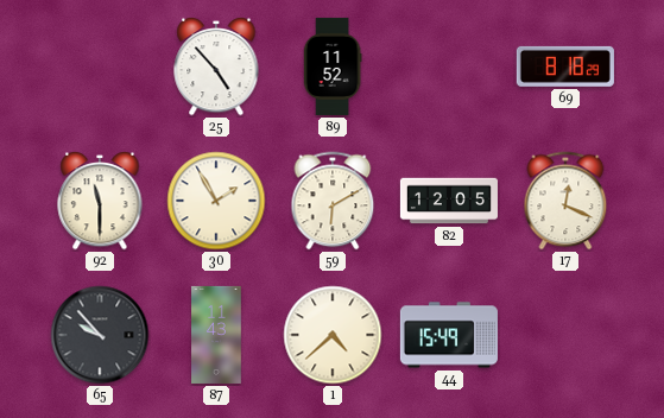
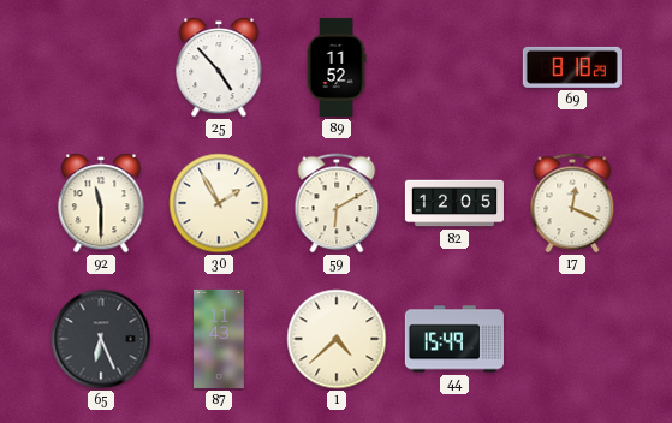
65: 9:53 -> 6:26 (101, 339)
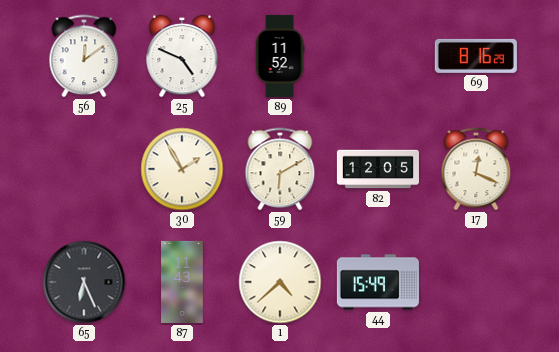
56: none -> 12:09 (84, 56)
25: 4:53 -> 4:49 (182, 56)
69: 8:18 -> 8:16 (476, 56)
92: 11:30 -> none (101, 203)
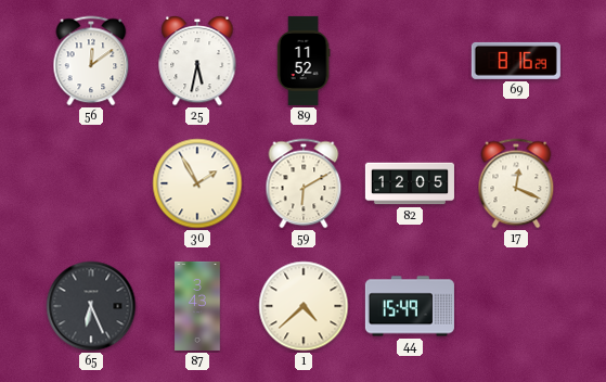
25: 4:49 -> 5:32 (197, 61)
87: 11:43 -> 3:43 (197, 306)
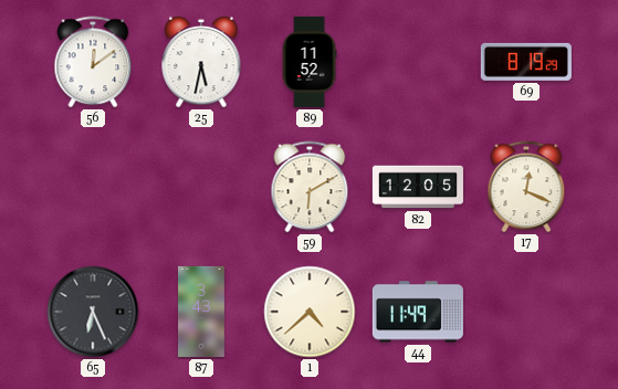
69: 8:16 -> 8:19 (526, 62)
30: 1:55 -> none (197, 183)
44: 15:49 -> 11:49 (418, 312)
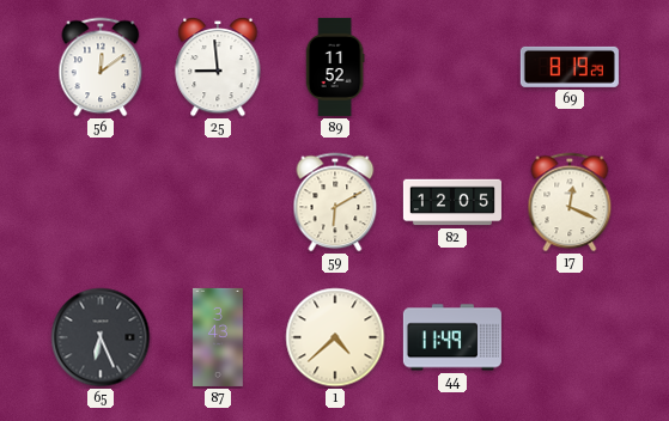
25: 5:32 -> 8:59 (218, 67)
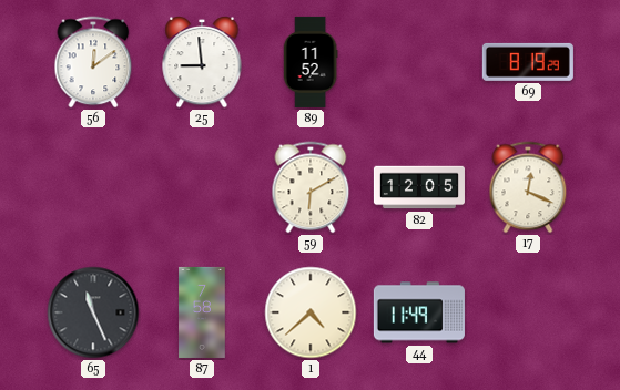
65: 6:26 -> 11:26 (93, 312)
87: 3:43 -> 7:58 (202, 312)
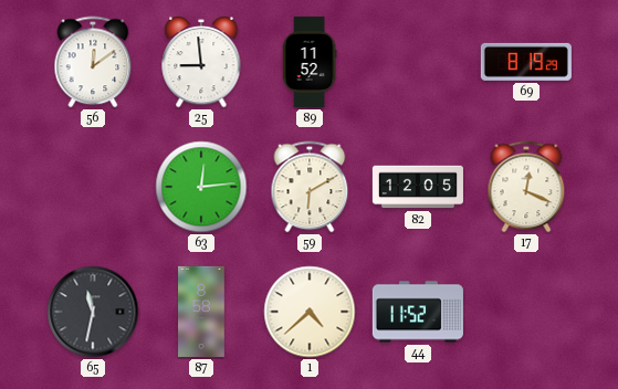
63: none -> 12:14 (201, 187)
65: 11:26 -> 11:32 (93, 312)
87: 7:58 -> 8:58 (201, 312)
44: 11:49 -> 11:52 (418, 312)
